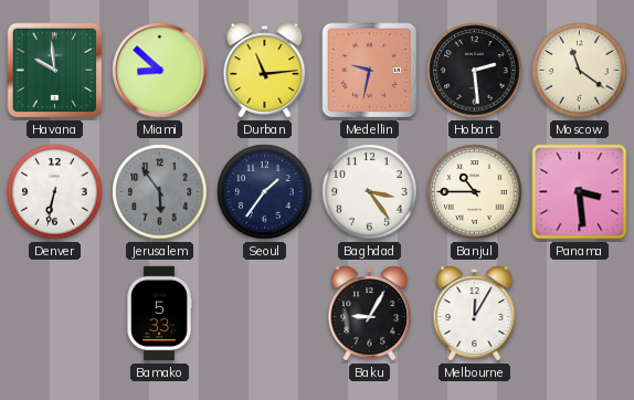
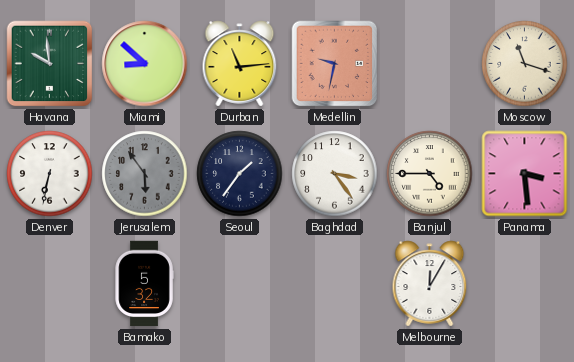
Hobart: 2:29 -> none (475, 71)
Moscow: 11:21 -> 11:18 (525, 64)
Banjul: 10:45 -> 4:45 (430, 174)
Bamako: 5:33 -> 5:32 (144, 284)
Baku: 9:05 -> none (370, 314)
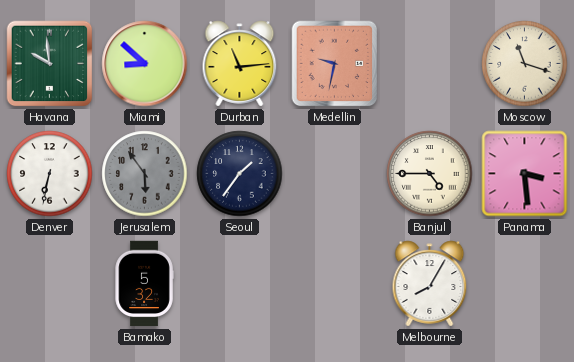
Baghdad: 3:24 -> none (335, 174)
Melbourne: 12:05 -> 8:05 (430, 284)
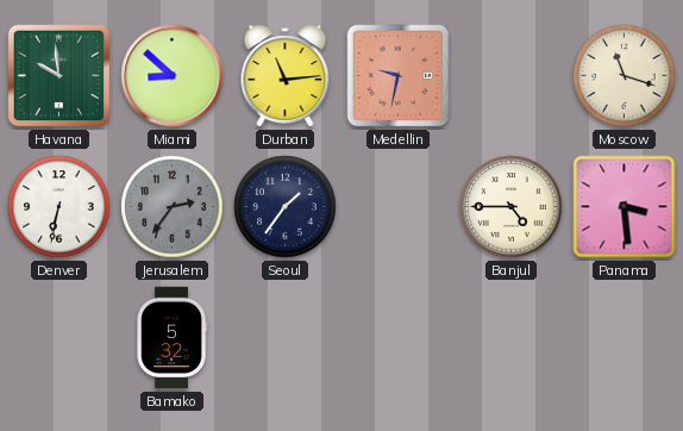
Jerusalem: 5:54 -> 2:36 (173, 207)
Melbourne: 8:05 -> none (430, 284)
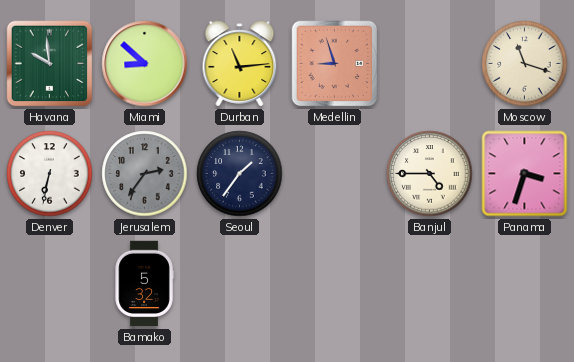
Medellin: 9:32 -> 8:57 (335, 64)
Panama: 3:29 -> 3:33 (525, 174)
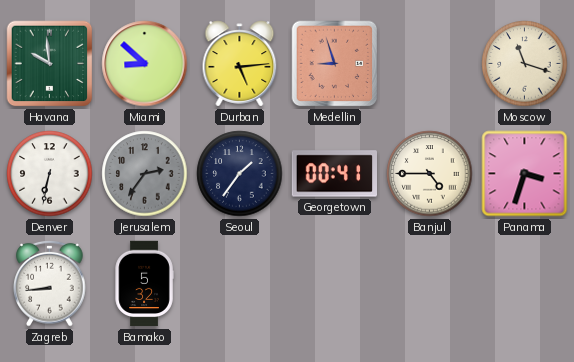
Durban: 11:14 -> 5:14 (240, 64)
Georgetown: none -> 00:41 (334, 174)
Zagreb: none -> 8:44 (50, 283)
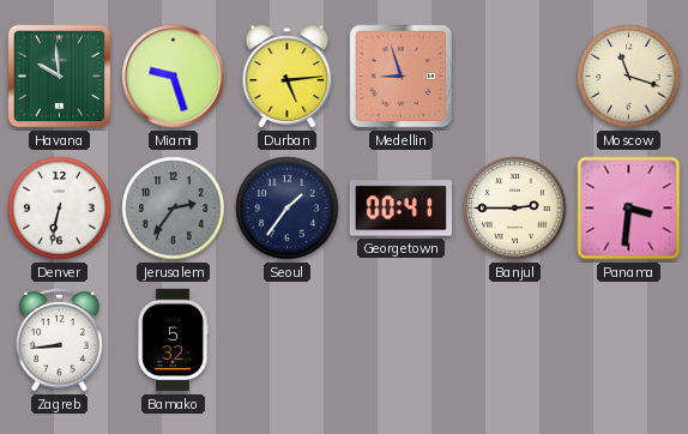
Miami: 8:52 -> 9:27 (174, 77)
Banjul: 4:45 -> 2:45 (515, 209)
Panama: 3:33 -> 3:31 (629, 209)
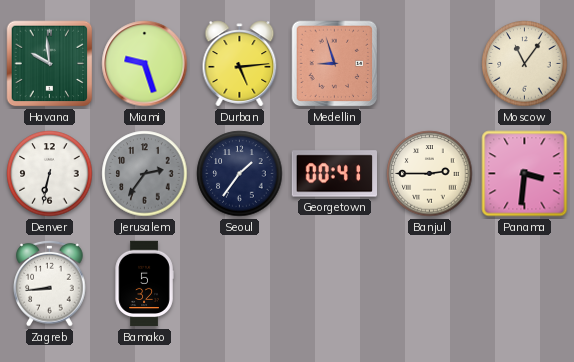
Moscow: 11:18 -> 11:06 (525, 64)
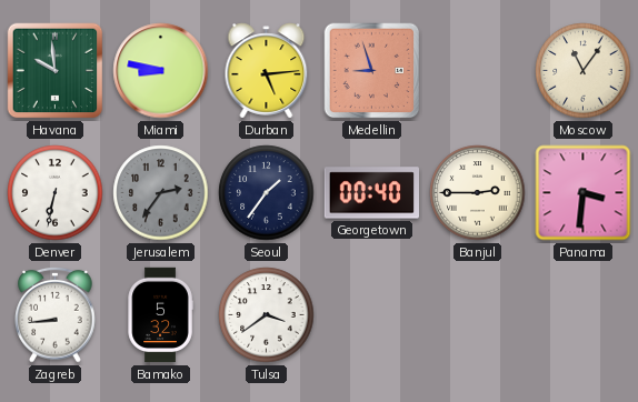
Miami: 9:27 -> 8:47 (161, 71)
Georgetown: 00:41 -> 00:40 (371, 193)
Tulsa: none -> 3:39 (267, 315)
